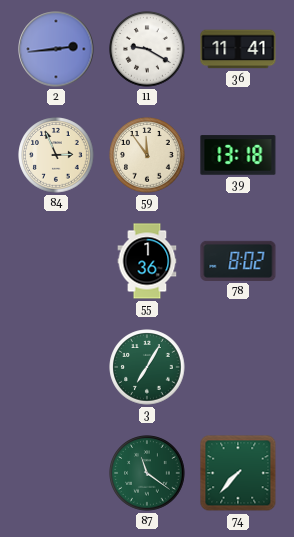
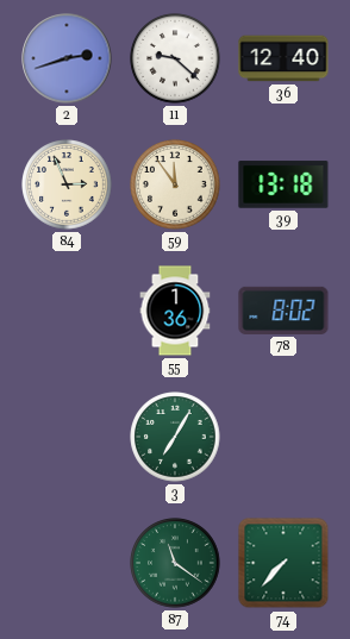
2: 2:44 -> 2:42 (67, 58)
11: 9:20 -> 9:22 (175, 58)
36: 11:41 -> 12:40 (283, 58)
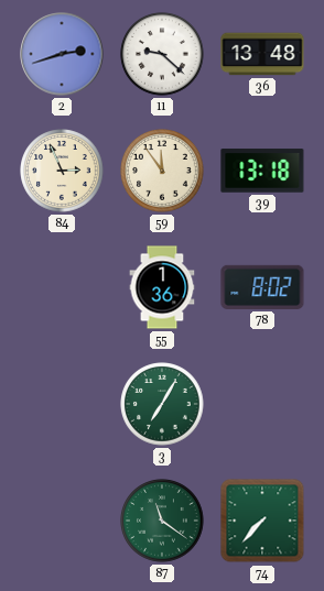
36: 12:40 -> 13:48 (262, 54)
